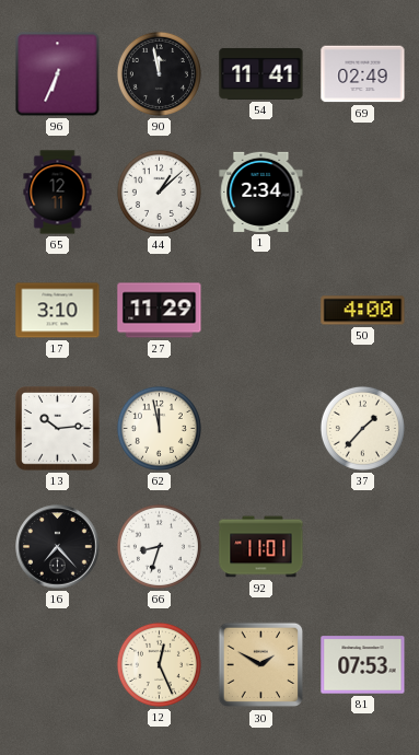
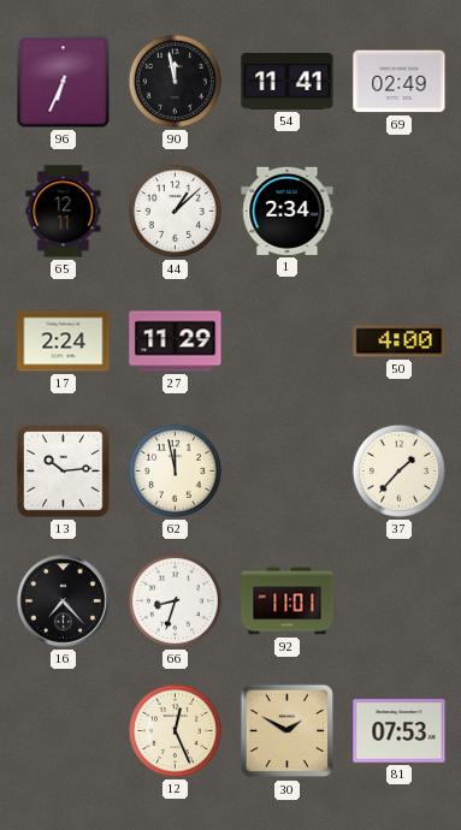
17: 3:10 -> 2:24 (64, 342)
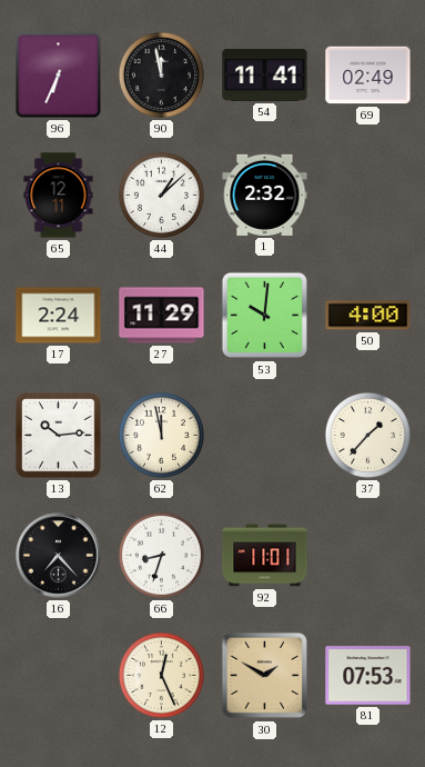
1: 2:34 -> 2:32 (265, 195)
53: none -> 10:01 (265, 316)
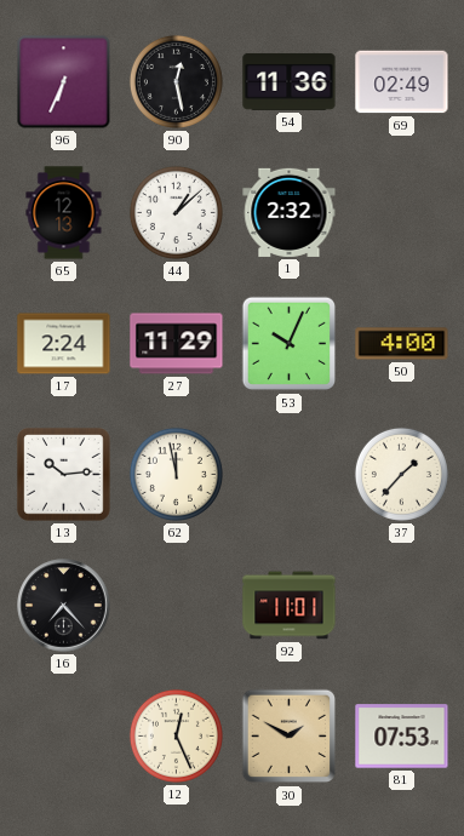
90: 11:58 -> 12:28 (176, 81)
54: 11:41 -> 11:36 (290, 81)
65: 12:11 -> 12:13 (64, 213)
53: 10:01 -> 10:04 (290, 344)
66: 8:33 -> none (161, 555)
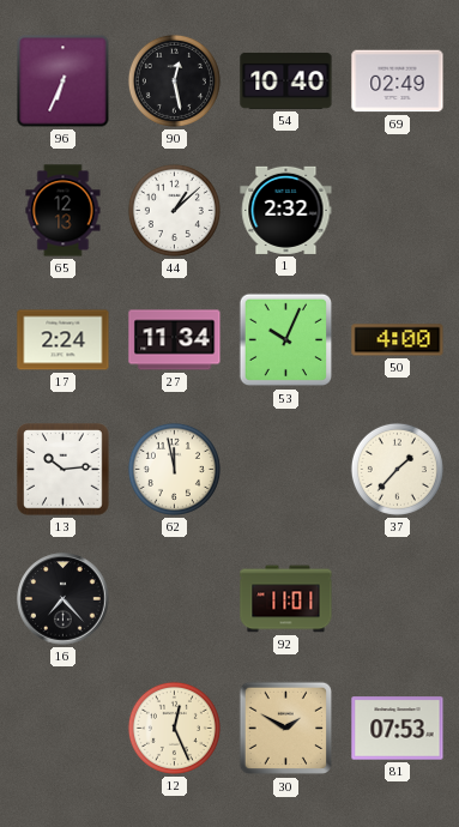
54: 11:36 -> 10:40 (286, 80)
27: 11:29 -> 11:34 (175, 340)
